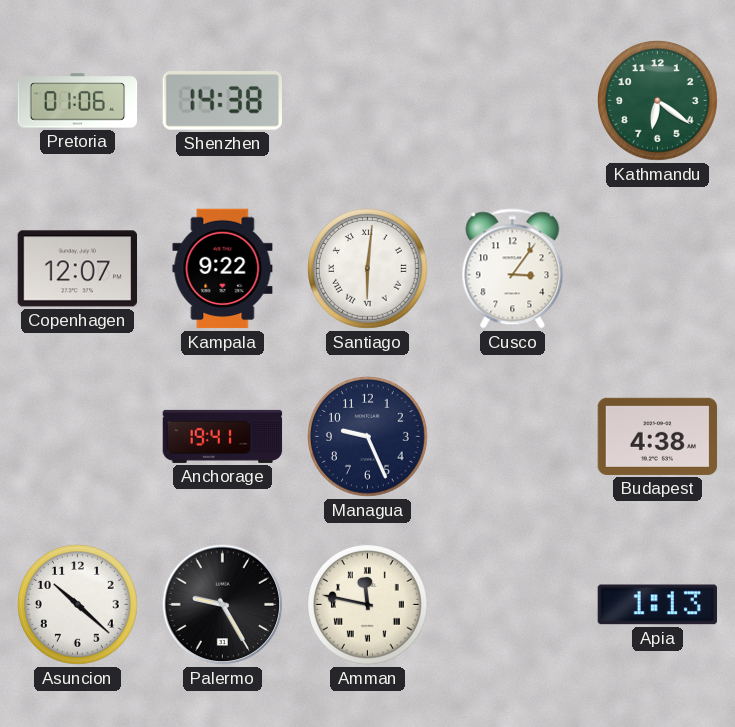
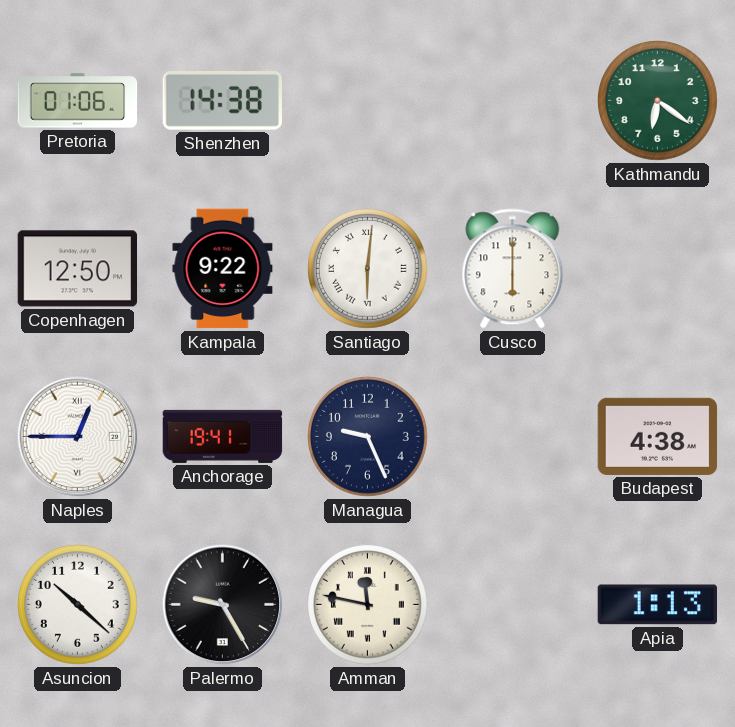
Copenhagen: 12:07 -> 12:50 (78, 269)
Cusco: 3:06 -> 6:00 (513, 269)
Naples: none -> 12:45 (78, 437)
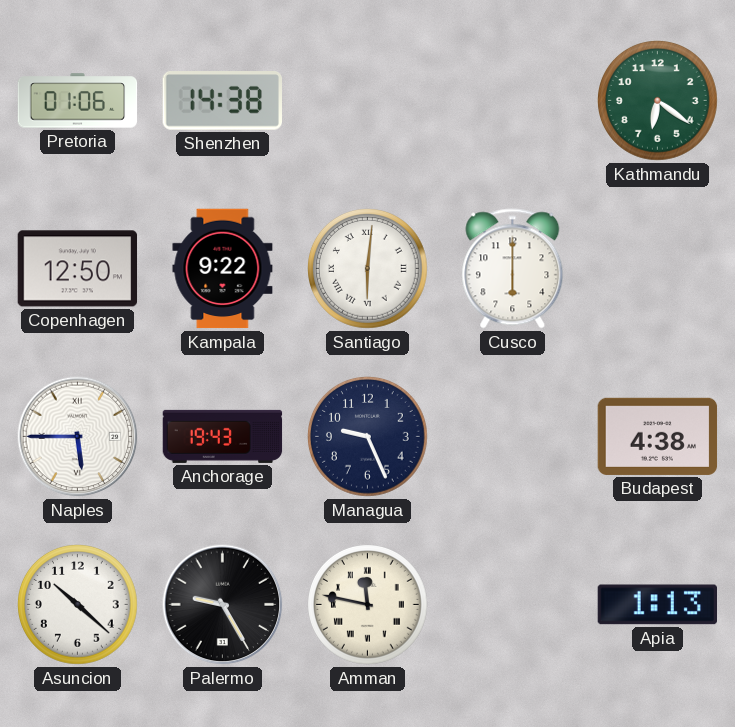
Naples: 12:45 -> 5:45 (78, 437)
Anchorage: 19:41 -> 19:43 (223, 436)
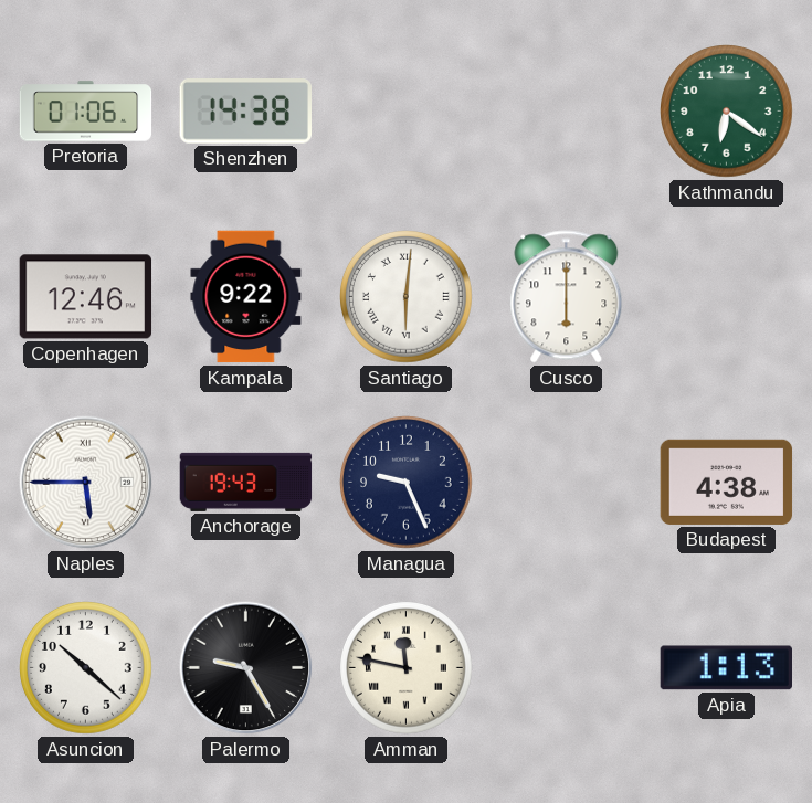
Copenhagen: 12:50 -> 12:46 (86, 297)
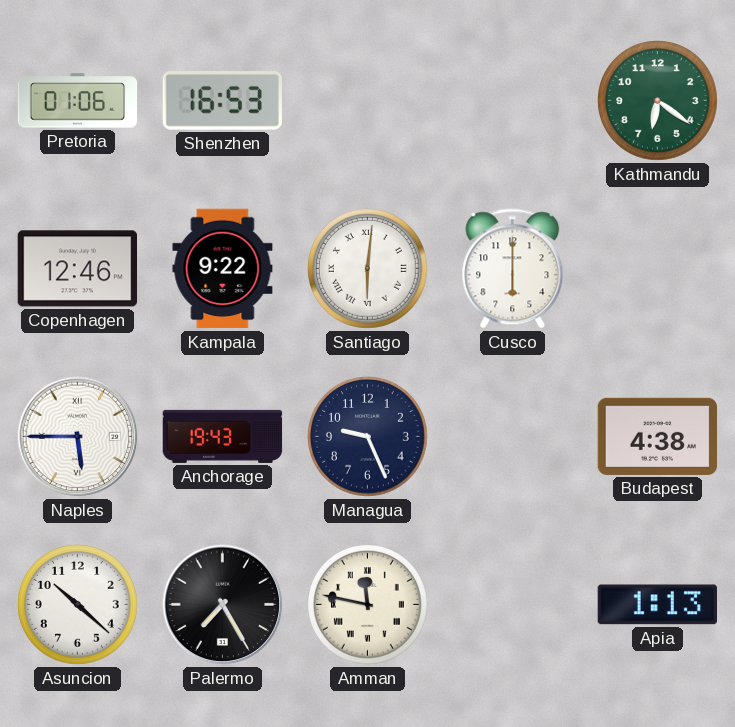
Shenzhen: 14:38 -> 16:53 (222, 101)
Palermo: 9:25 -> 7:25 (223, 605)
